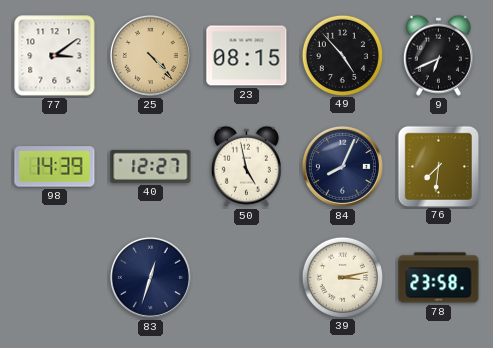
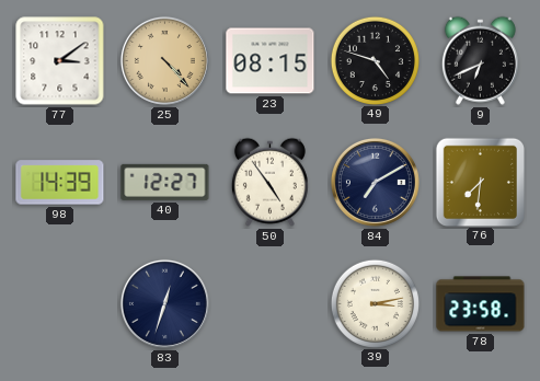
49: 4:53 -> 4:48 (375, 60)
50: 4:58 -> 4:54 (269, 182)
84: 8:04 -> 7:10 (375, 182)
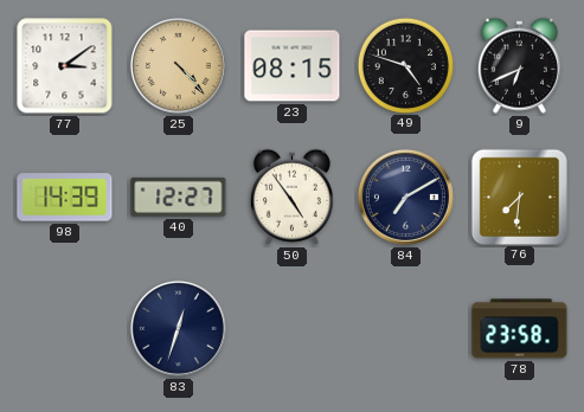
39: 3:13 -> none (375, 303)
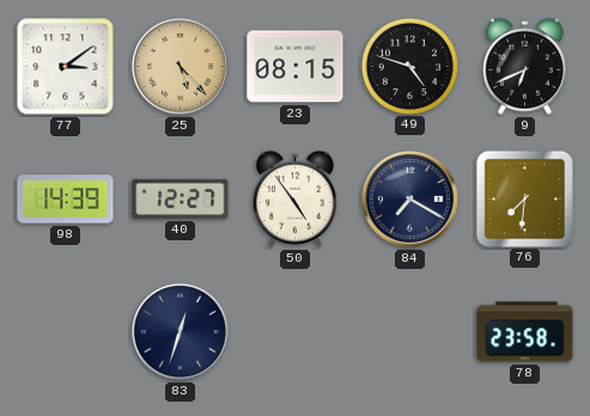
25: 4:23 -> 5:23 (180, 66)
84: 7:10 -> 7:20 (409, 198)
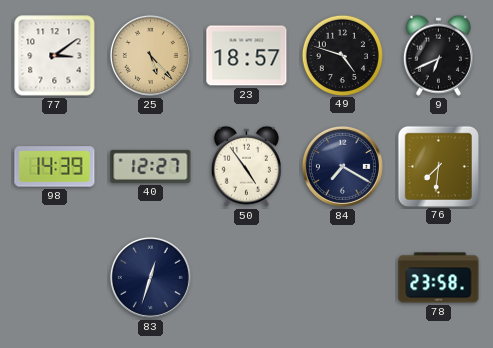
23: 08:15 -> 18:57 (247, 56)
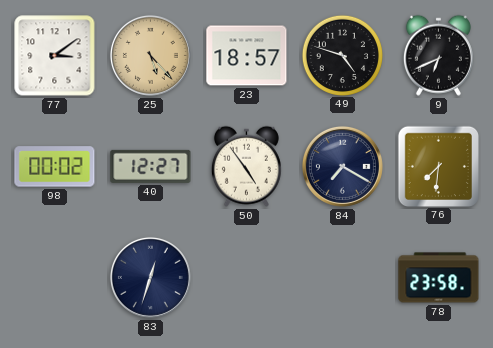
98: 14:39 -> 00:02 (55, 167)
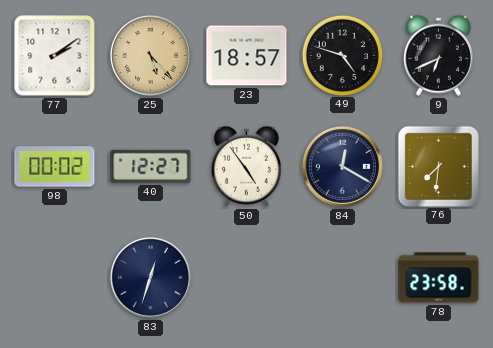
77: 3:09 -> 2:09 (55, 56)
84: 7:20 -> 12:20 (342, 166)
